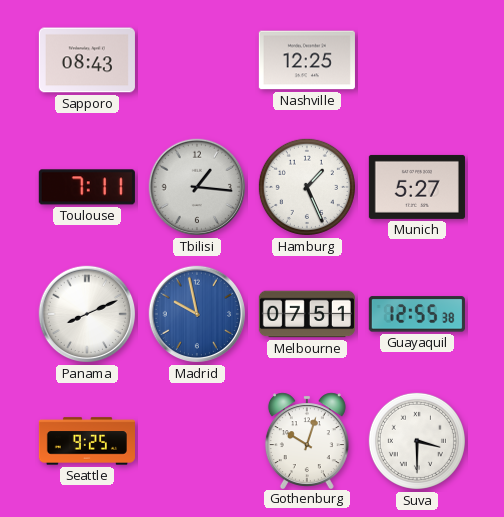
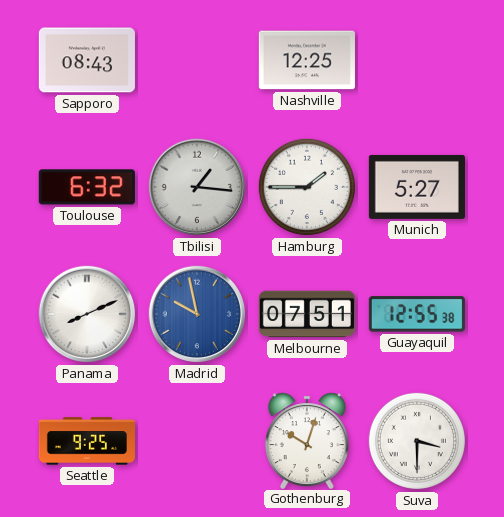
Toulouse: 7:11 -> 6:32 (87, 187)
Hamburg: 1:26 -> 1:45 (307, 187)
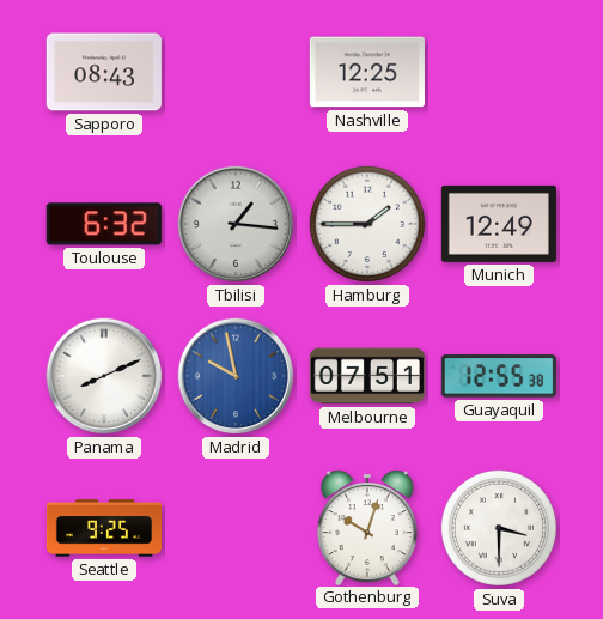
Munich: 5:27 -> 12:49 (499, 224)
